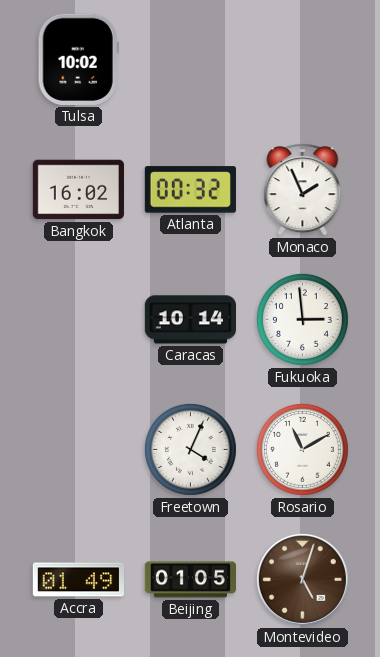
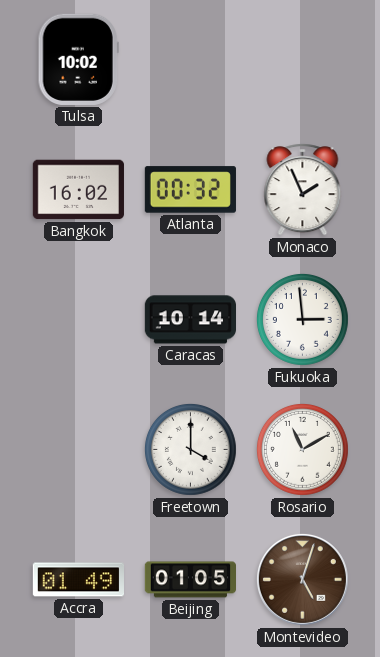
Freetown: 4:04 -> 4:00 (190, 449)
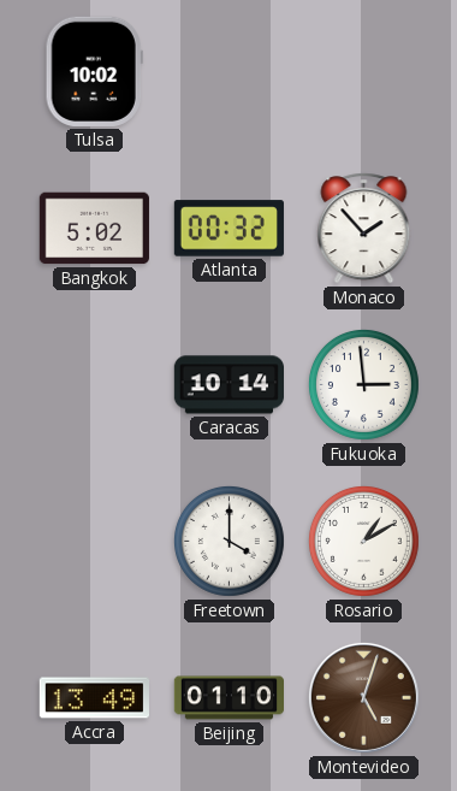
Bangkok: 16:02 -> 5:02 (94, 229)
Monaco: 1:56 -> 1:53 (364, 229)
Rosario: 11:10 -> 1:10 (363, 541)
Accra: 01:49 -> 13:49 (94, 698)
Beijing: 01:05 -> 01:10 (228, 698)
